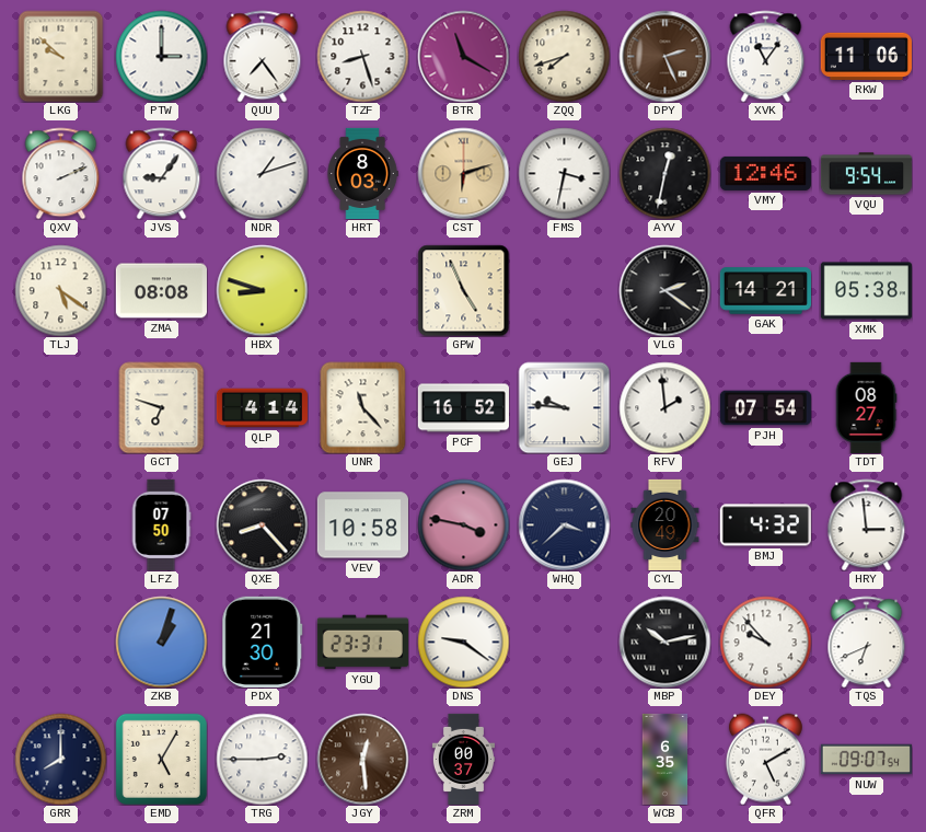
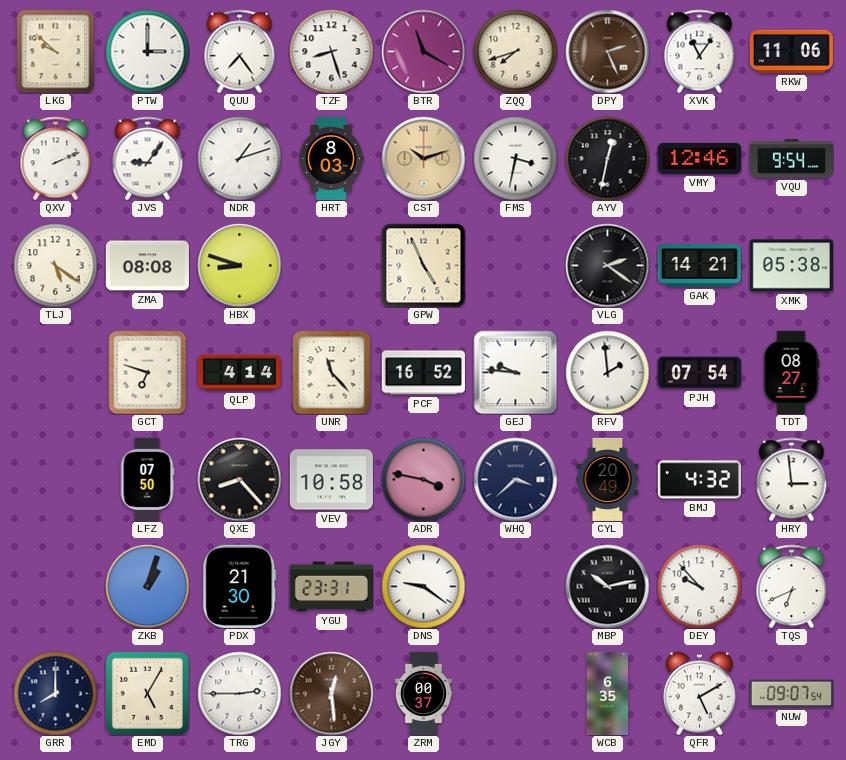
CST: 6:12 -> 10:12 (423, 158)
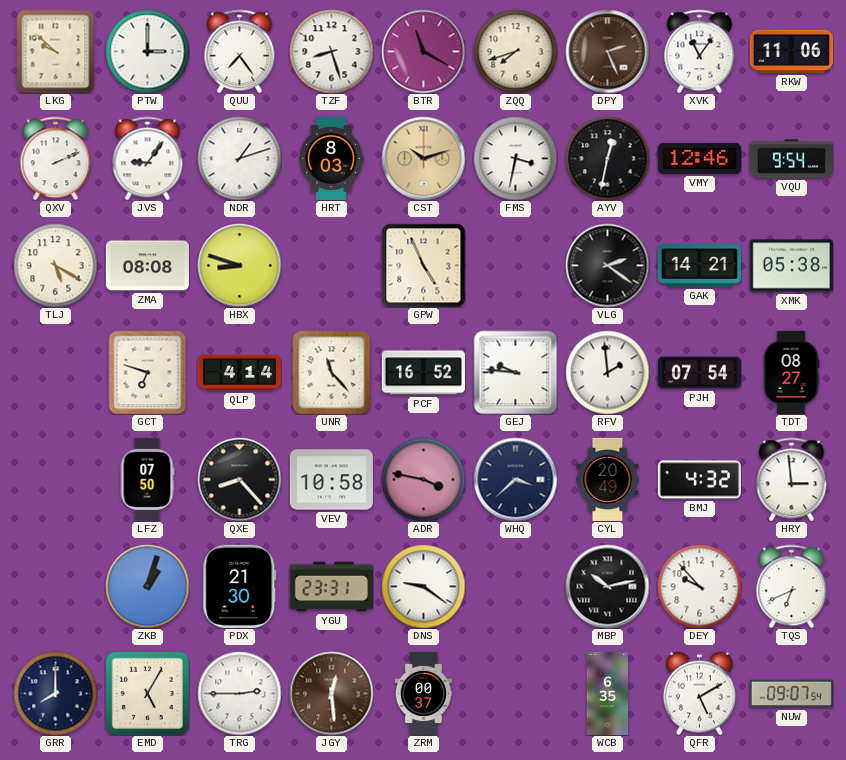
TLJ: 5:21 -> 5:20 (55, 265)
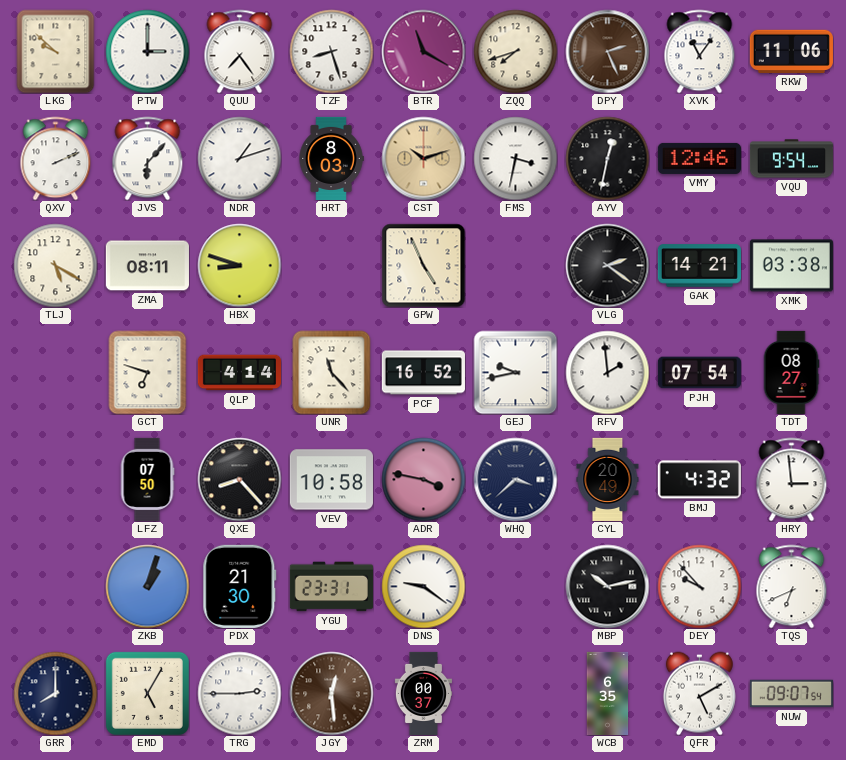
JVS: 9:06 -> 6:07 (148, 158)
ZMA: 08:08 -> 08:11 (147, 266)
XMK: 05:38 -> 03:38 (791, 266)
GEJ: 9:46 -> 9:43 (515, 372)
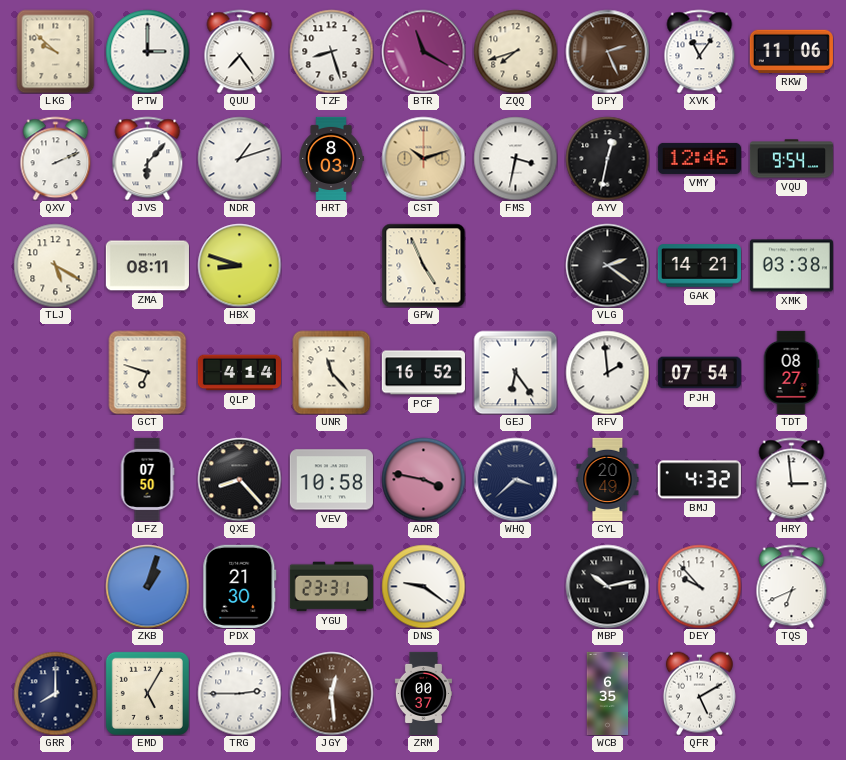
GEJ: 9:43 -> 6:24 (515, 372)
NUW: 09:07 -> none (791, 694)
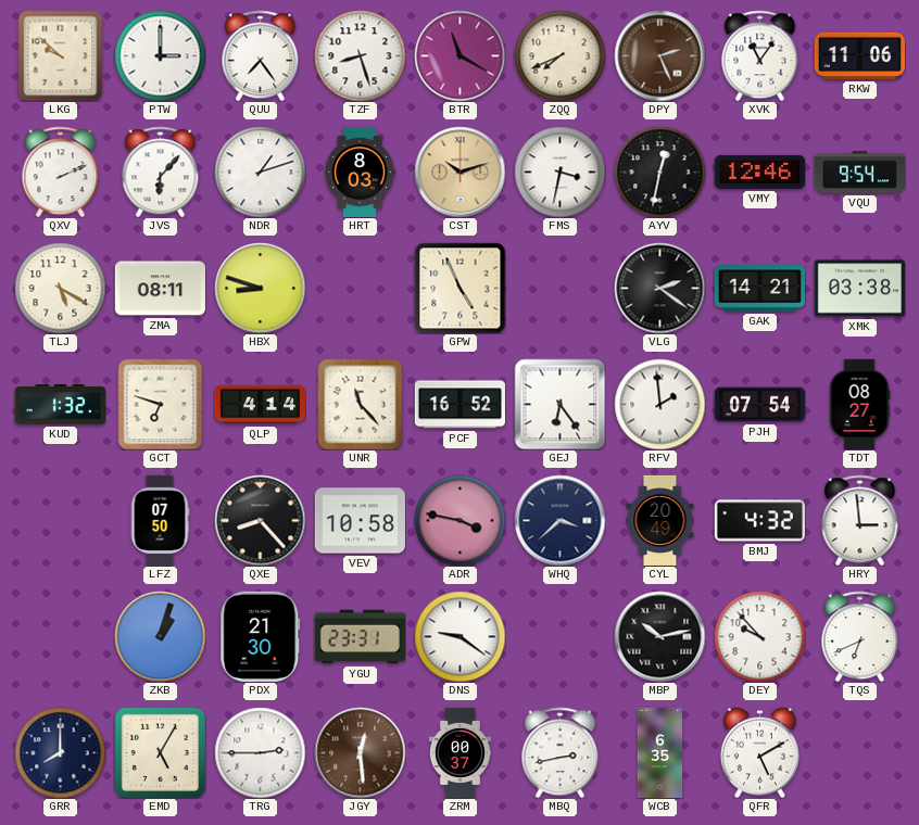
ZQQ: 7:42 -> 7:41 (559, 55)
KUD: none -> 1:32 (60, 405)
MBQ: none -> 2:43 (561, 752)
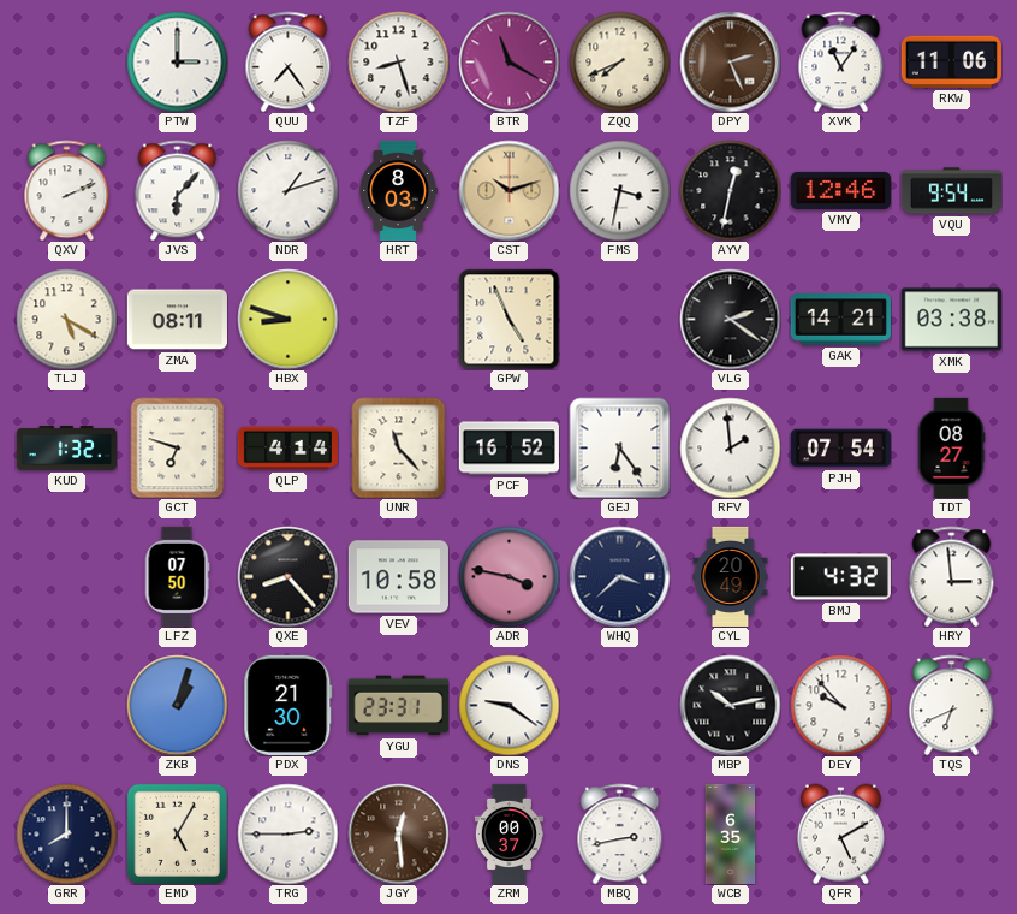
LKG: 9:52 -> none (61, 55)
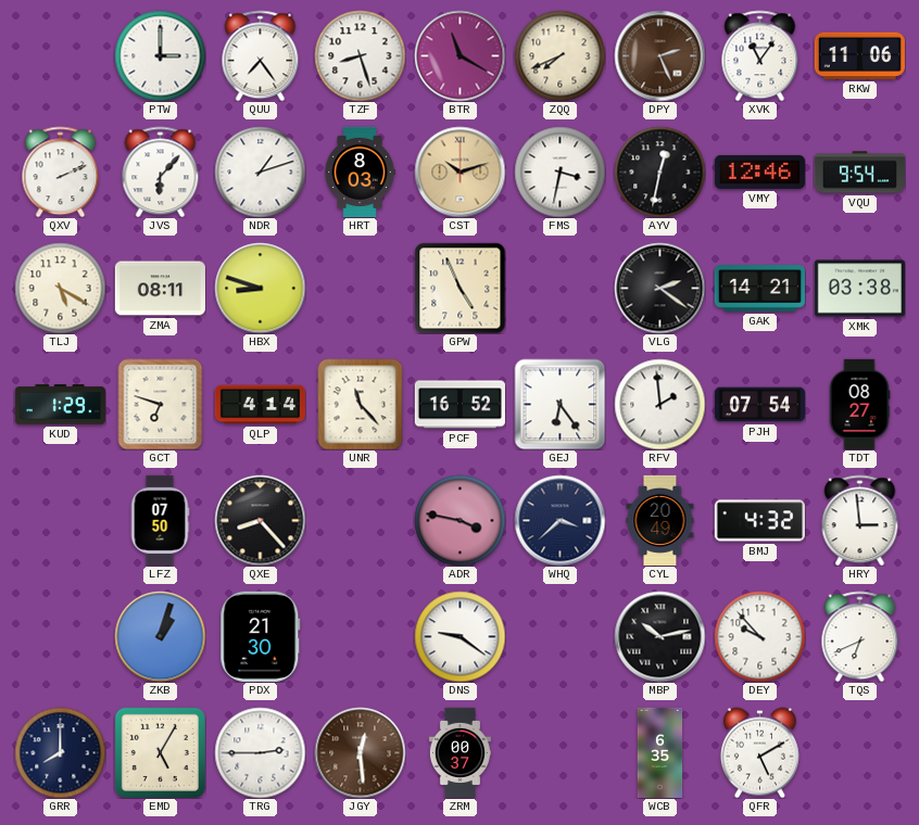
KUD: 1:32 -> 1:29 (60, 405)
VEV: 10:58 -> none (398, 577)
YGU: 23:31 -> none (398, 706)
MBQ: 2:43 -> none (620, 833)
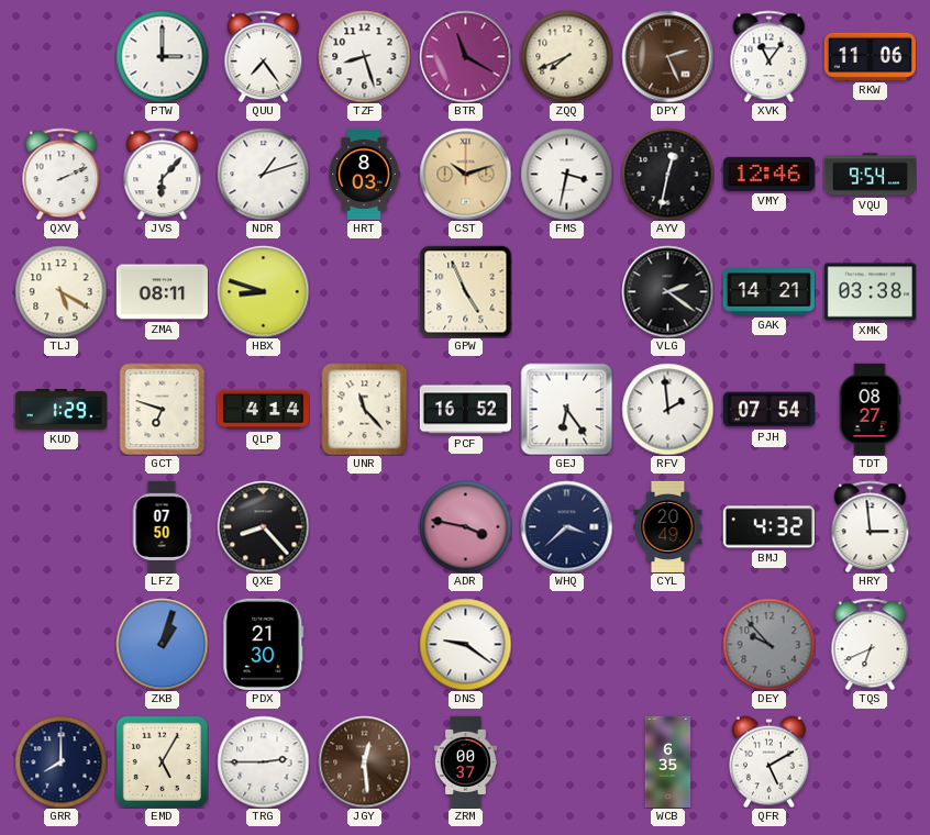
MBP: 10:13 -> none (659, 636)
DEY dial: white -> grey (768, 644)
